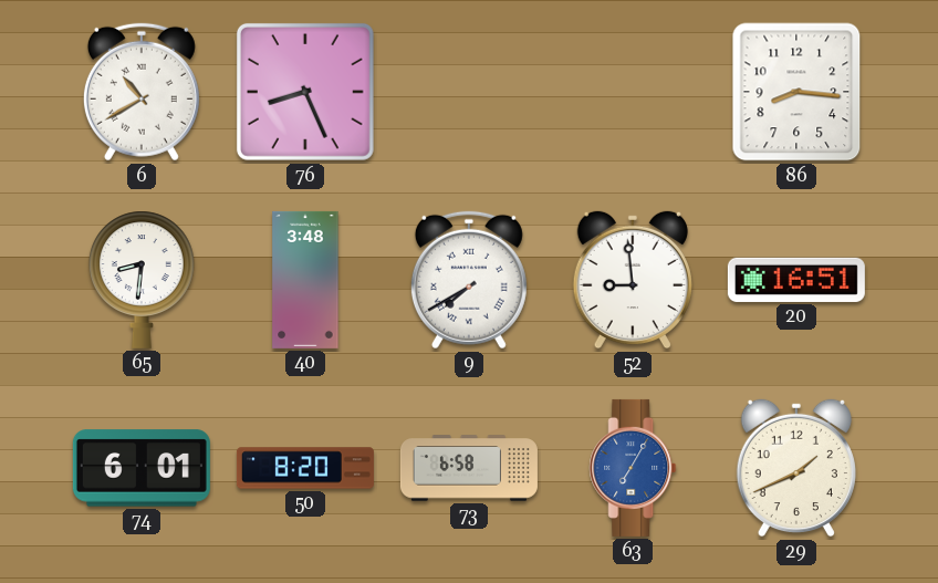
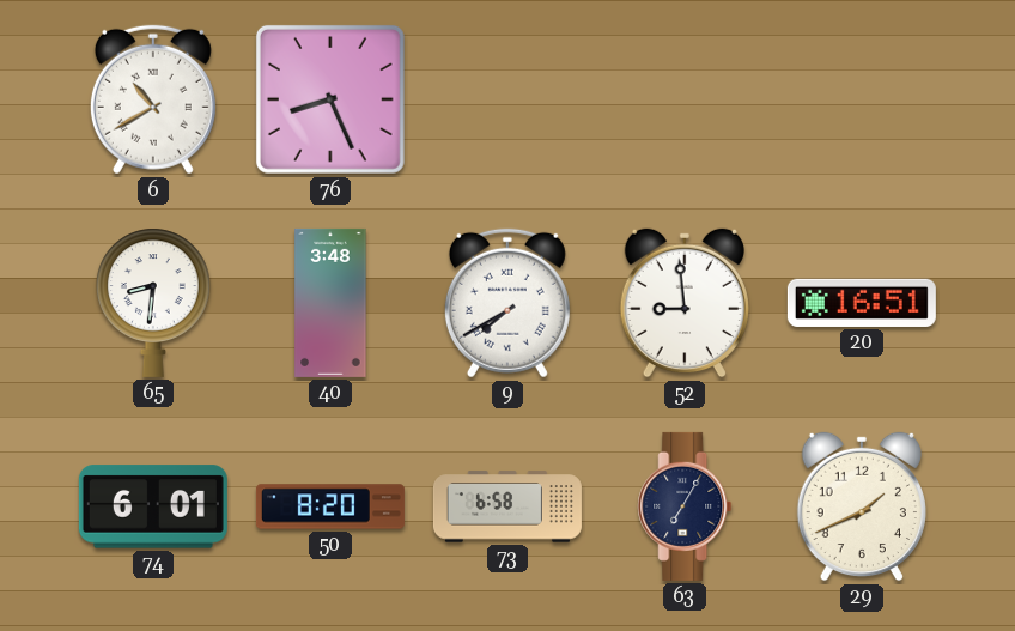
86: 8:16 -> none (796, 92)
63 dial: blue -> navy (685, 506)
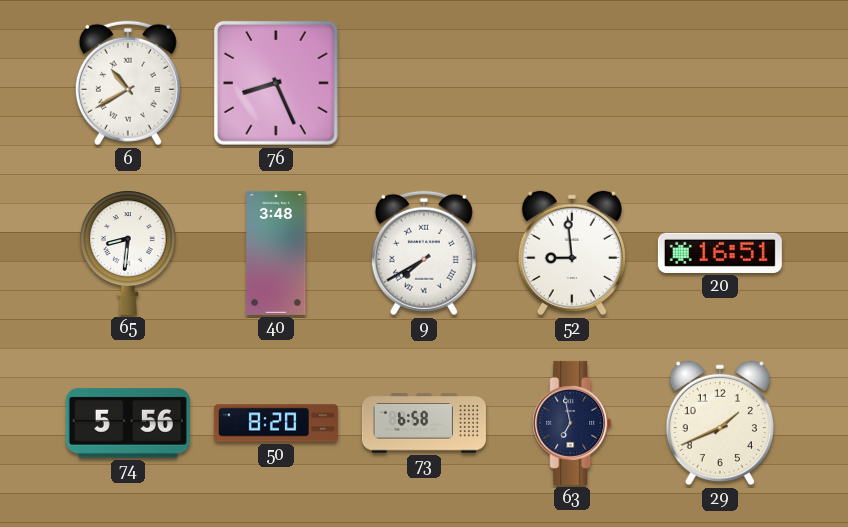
74: 6:01 -> 5:56 (128, 423)
63: 7:05 -> 6:58 (572, 423)
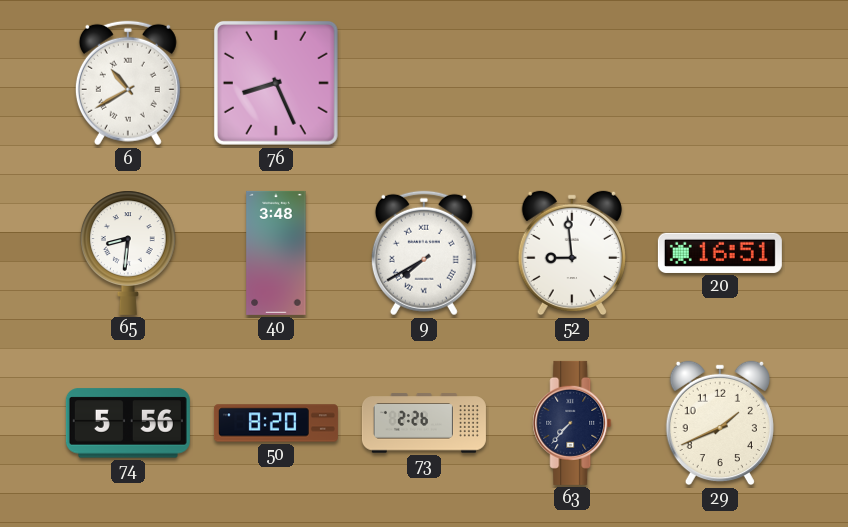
73: 6:58 -> 2:26 (424, 423)
63: 6:58 -> 7:37 (572, 423)
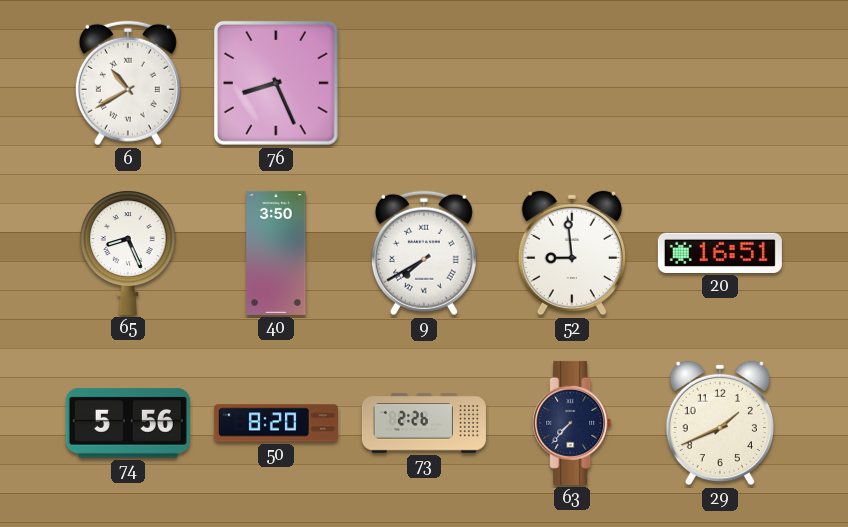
65: 8:31 -> 8:26 (129, 253)
40: 3:48 -> 3:50 (276, 253)
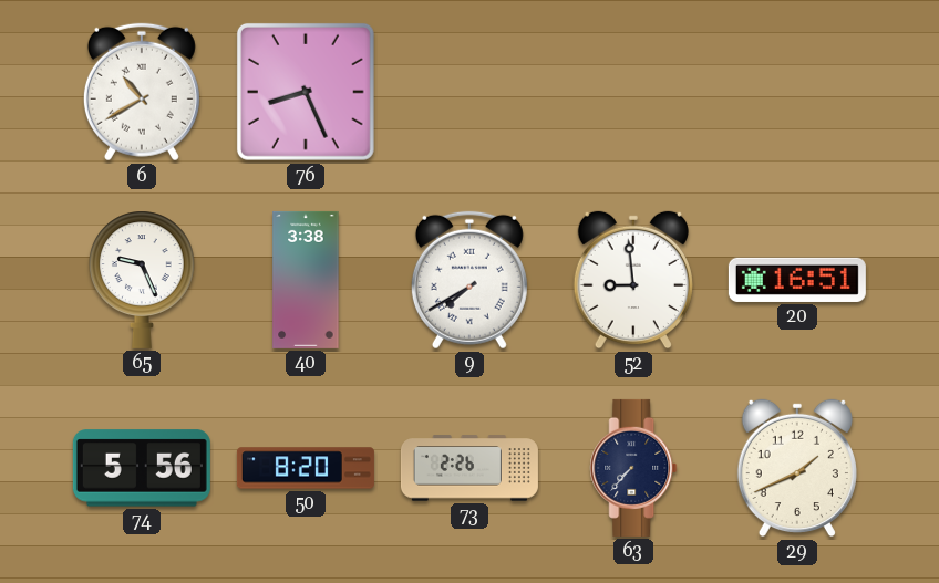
65: 8:26 -> 9:26 (143, 280)
40: 3:50 -> 3:38 (306, 280)
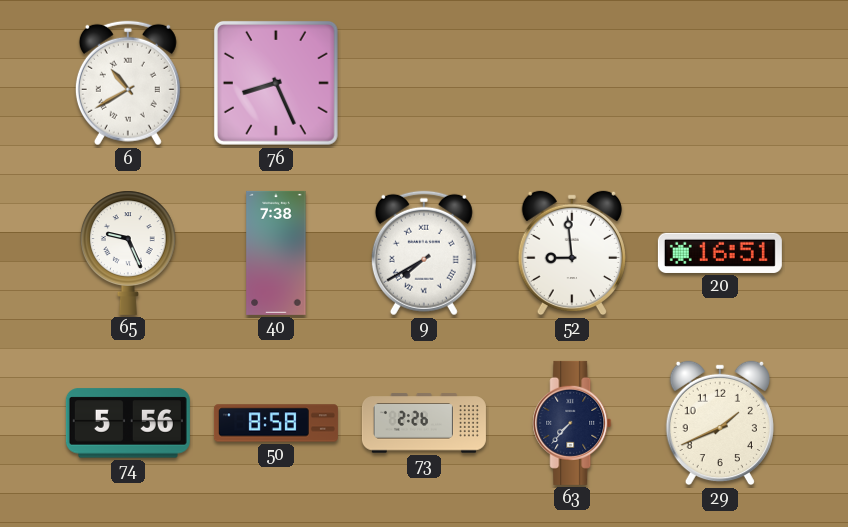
40: 3:38 -> 7:38 (276, 253)
50: 8:20 -> 8:58 (276, 423)
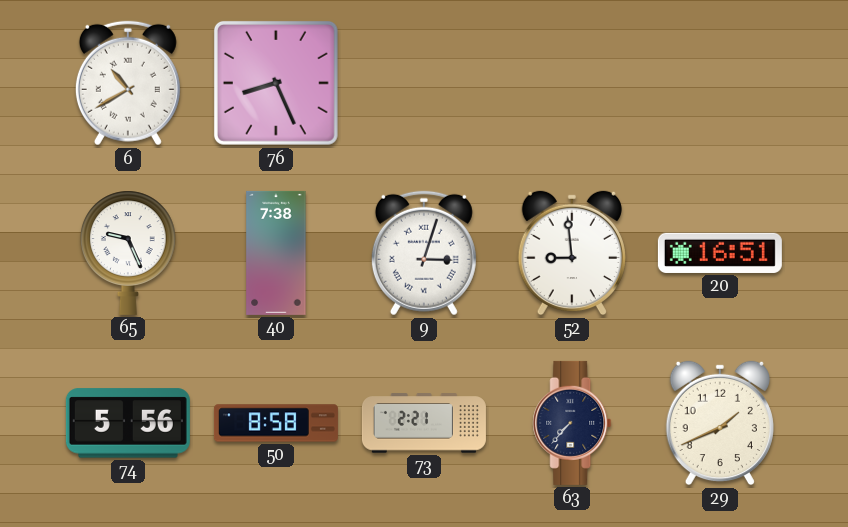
9: 7:40 -> 3:03 (424, 253)
73: 2:26 -> 2:21 (424, 423)
